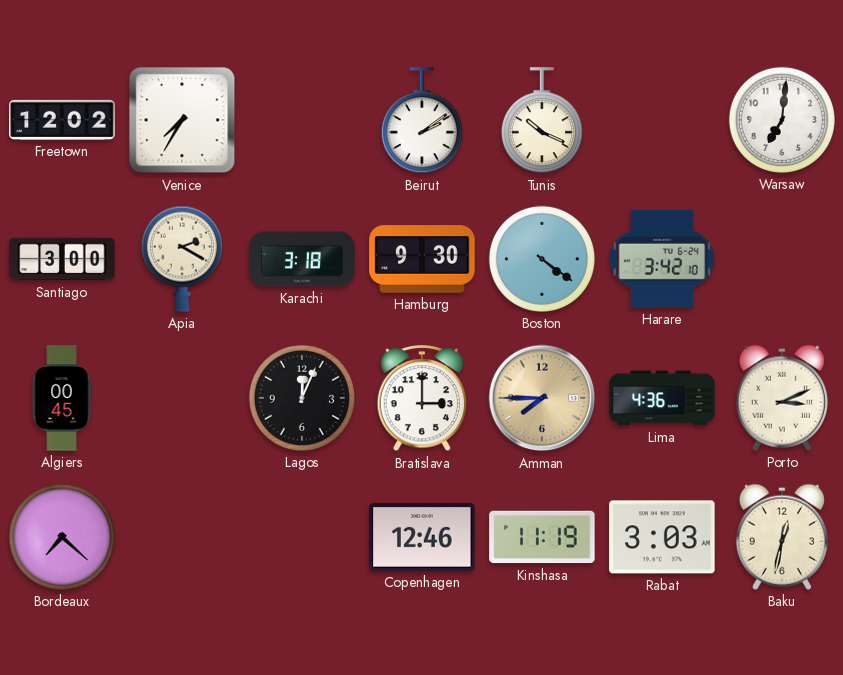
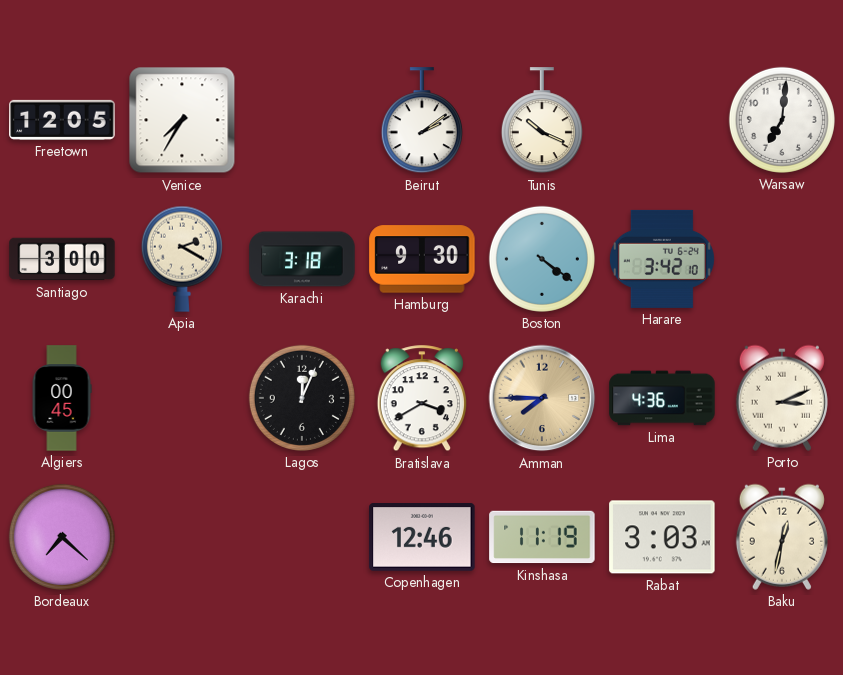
Freetown: 12:02 -> 12:05 (62, 120)
Bratislava: 3:00 -> 3:40 (421, 399)
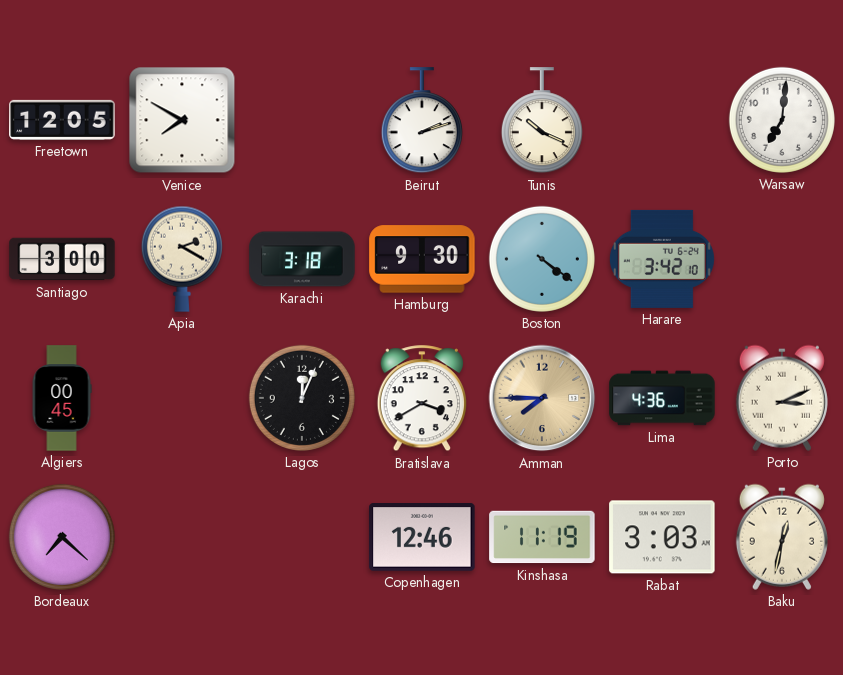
Venice: 7:35 -> 7:50 (182, 120)
Beirut: 2:09 -> 2:12 (422, 121)
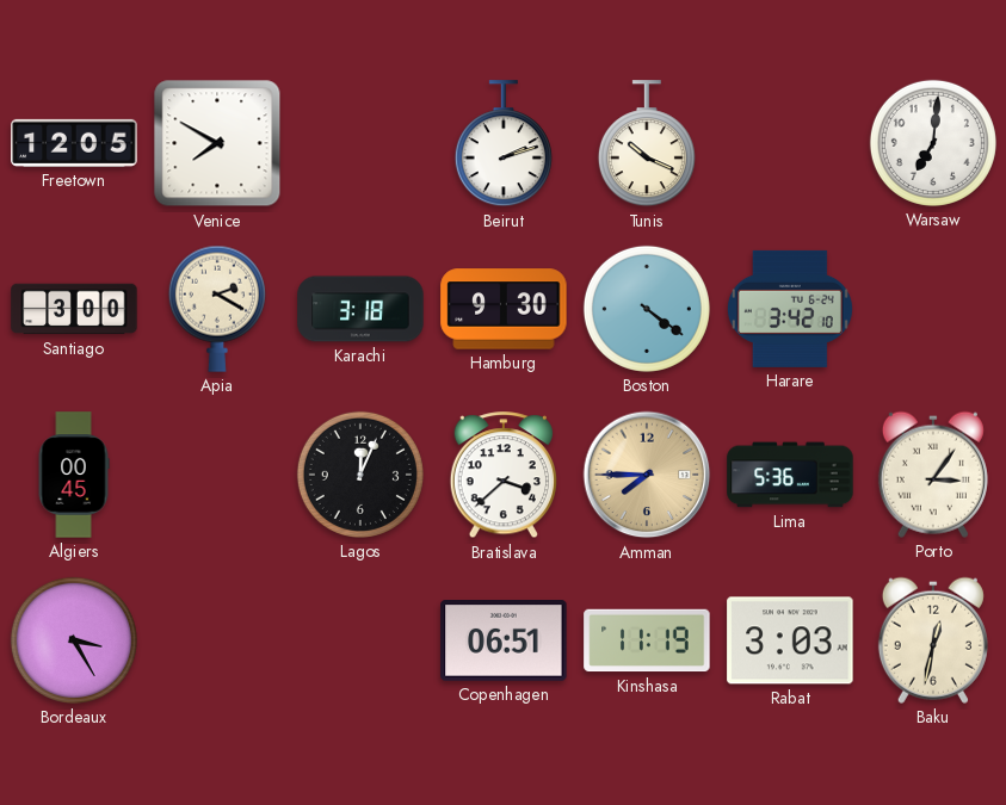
Bratislava: 3:40 -> 3:38 (502, 476)
Lima: 4:36 -> 5:36 (790, 475)
Porto: 3:11 -> 3:06 (933, 475)
Bordeaux: 7:22 -> 3:25 (74, 640)
Copenhagen: 12:46 -> 06:51 (504, 642)
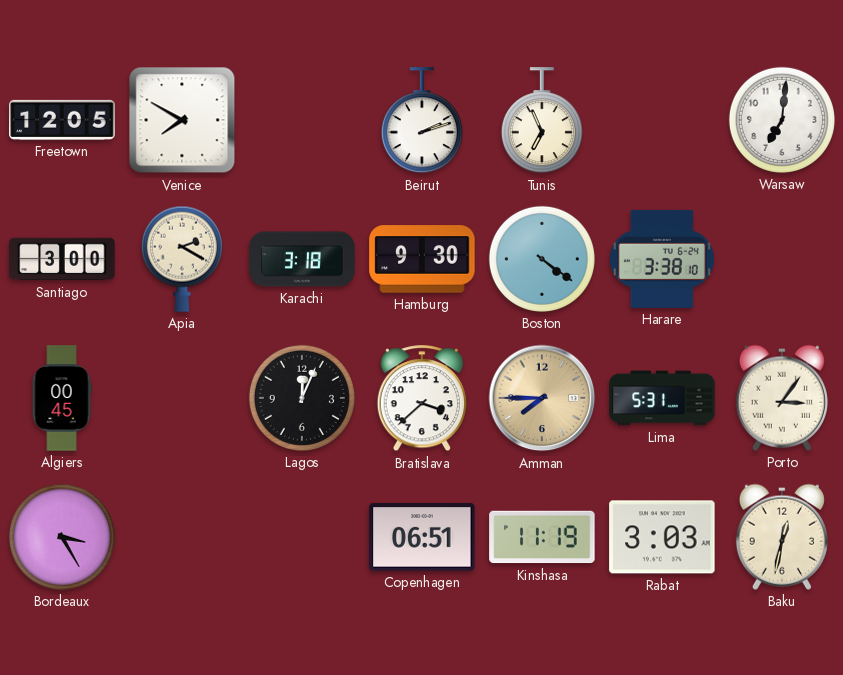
Tunis: 10:19 -> 6:56 (542, 121)
Harare: 3:42 -> 3:38 (662, 259)
Lima: 5:36 -> 5:31 (662, 398)
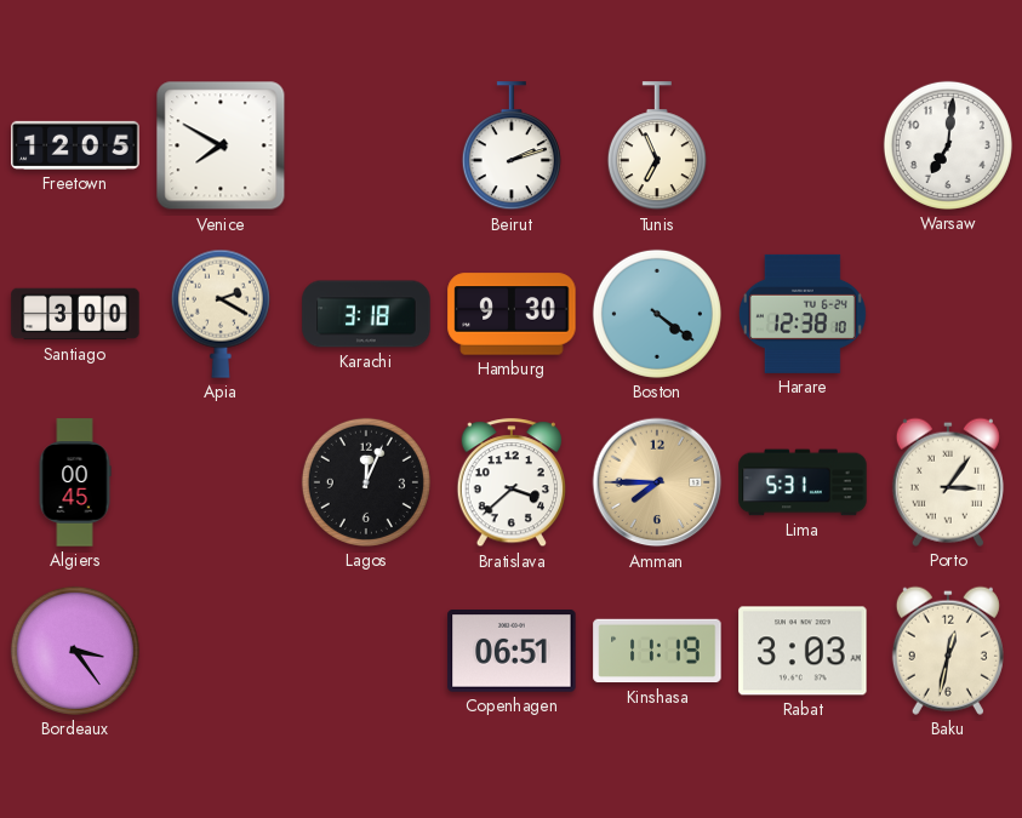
Harare: 3:38 -> 12:38 (803, 314)
Bordeaux: 3:25 -> 3:24 (75, 651)
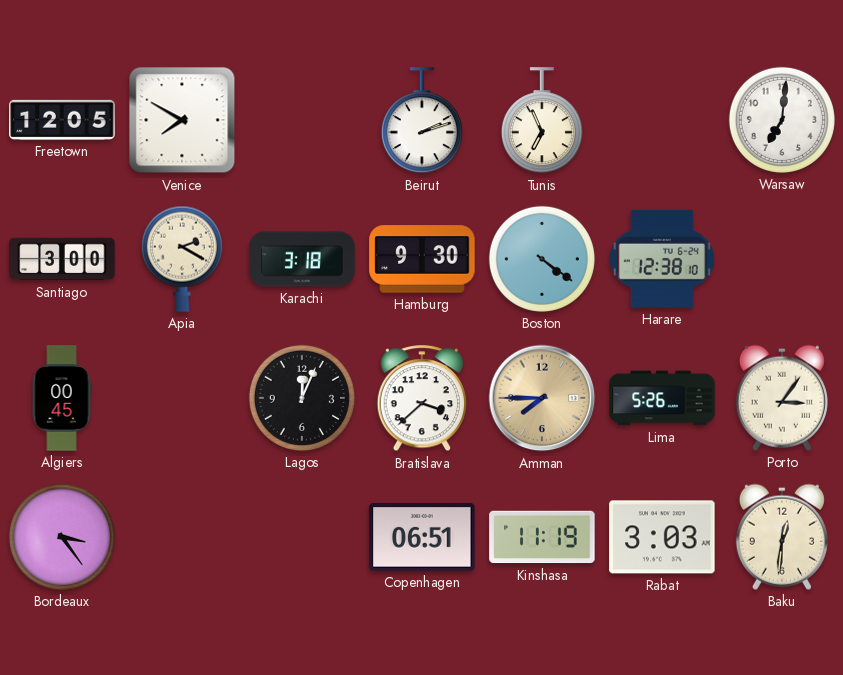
Lima: 5:31 -> 5:26 (662, 398)
Baku: 12:32 -> 12:31 (782, 537)
